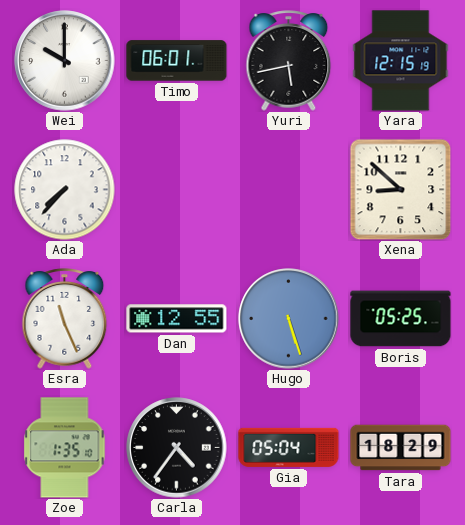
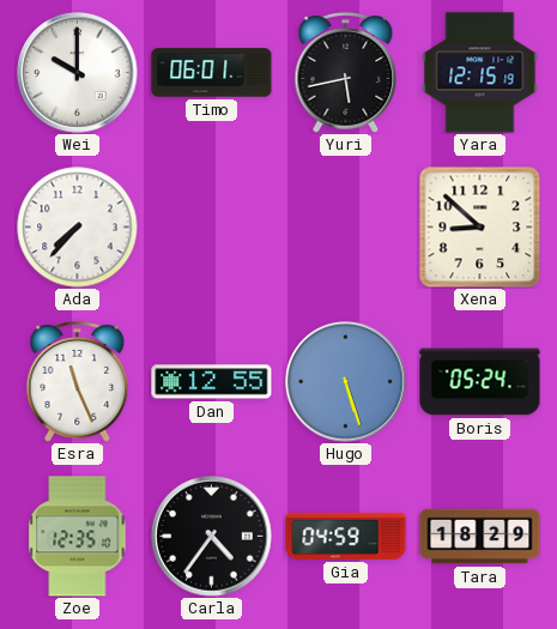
Boris: 05:25 -> 05:24 (480, 382)
Zoe: 1:35 -> 12:35 (78, 537)
Gia: 05:04 -> 04:59 (346, 536)
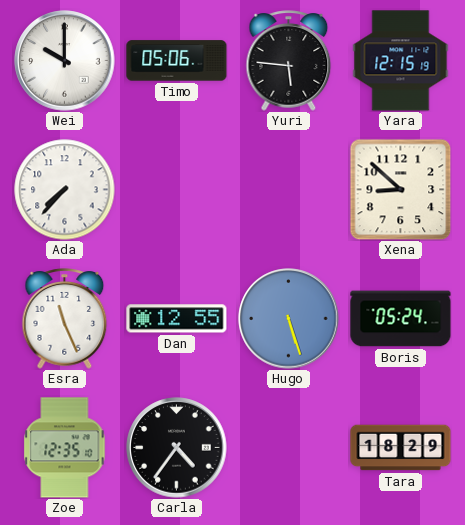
Timo: 06:01 -> 05:06 (177, 61)
Yuri: 5:43 -> 5:46 (289, 61)
Gia: 04:59 -> none (346, 536)
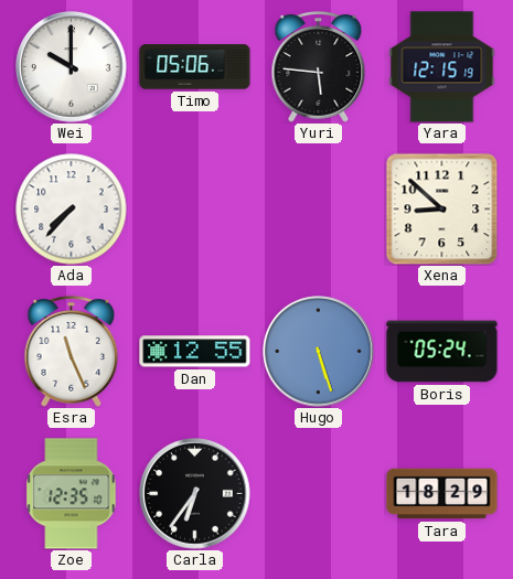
Carla: 4:36 -> 6:36 (195, 494)
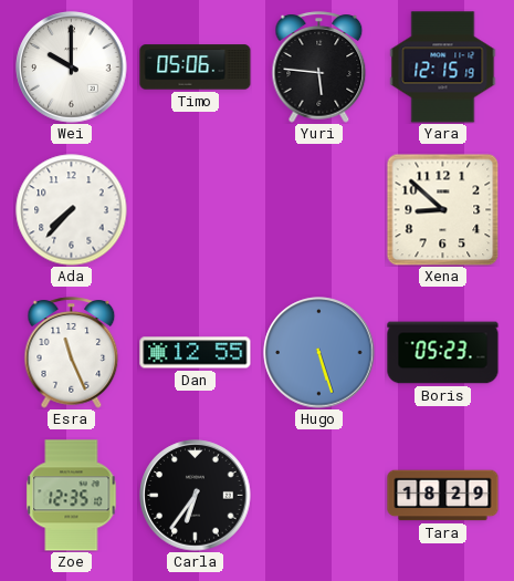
Boris: 05:24 -> 05:23 (443, 353)
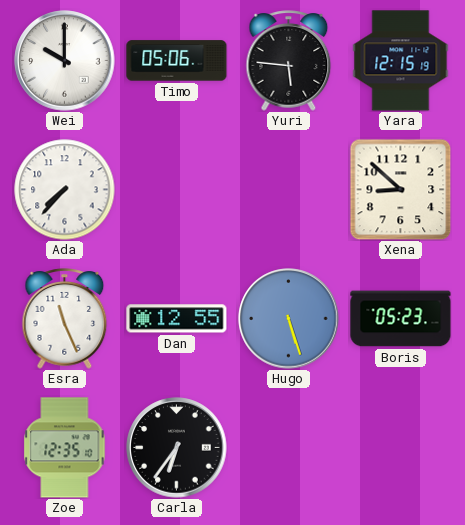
Tara: 18:29 -> none (443, 496)
